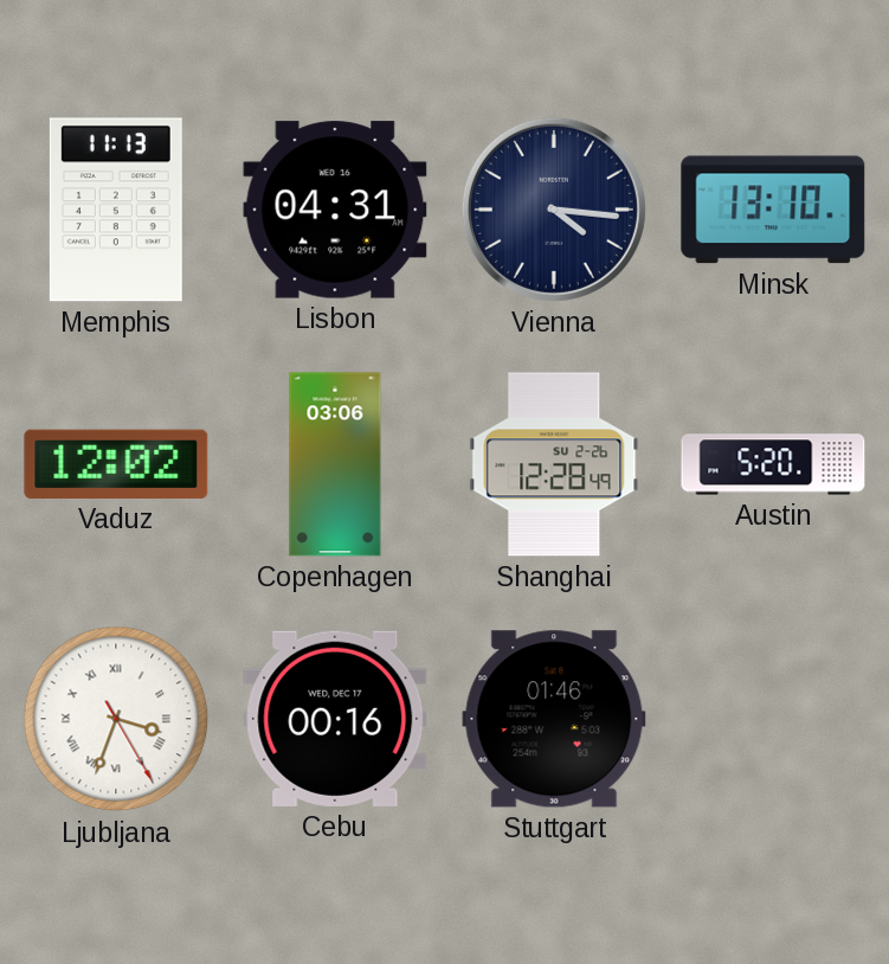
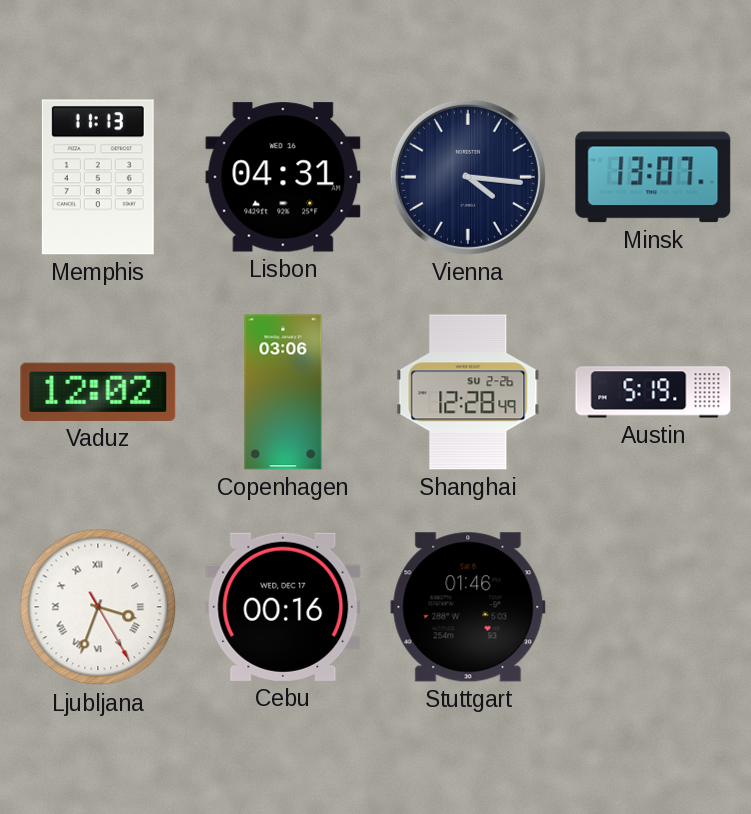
Minsk: 13:10 -> 13:07 (653, 177)
Austin: 5:20 -> 5:19 (653, 392)
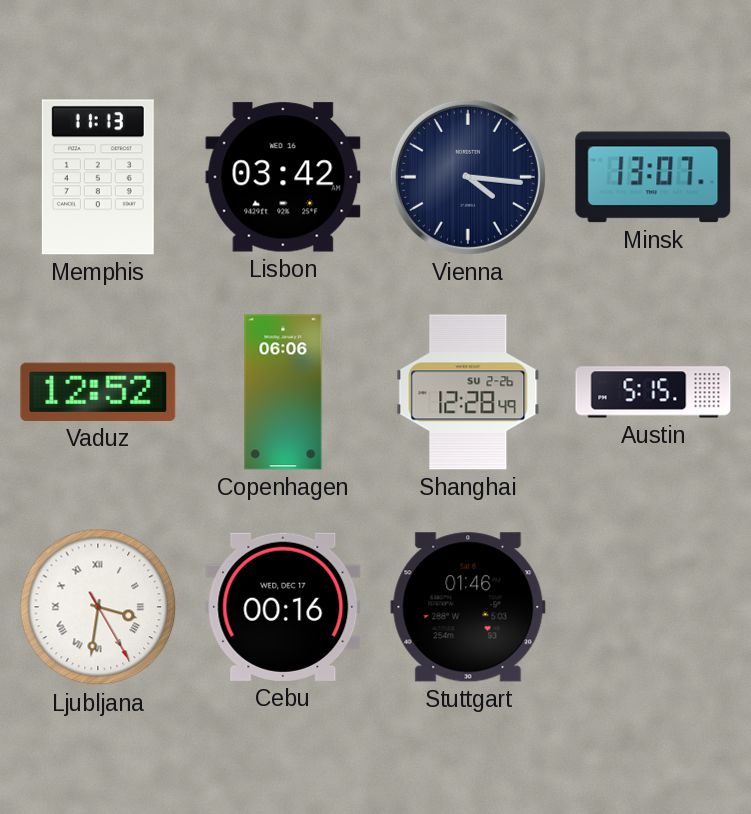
Lisbon: 04:31 -> 03:42 (283, 177)
Vaduz: 12:02 -> 12:52 (98, 392)
Copenhagen: 03:06 -> 06:06 (283, 392)
Austin: 5:19 -> 5:15 (653, 392)
Ljubljana: 3:33 -> 3:31 (98, 607)
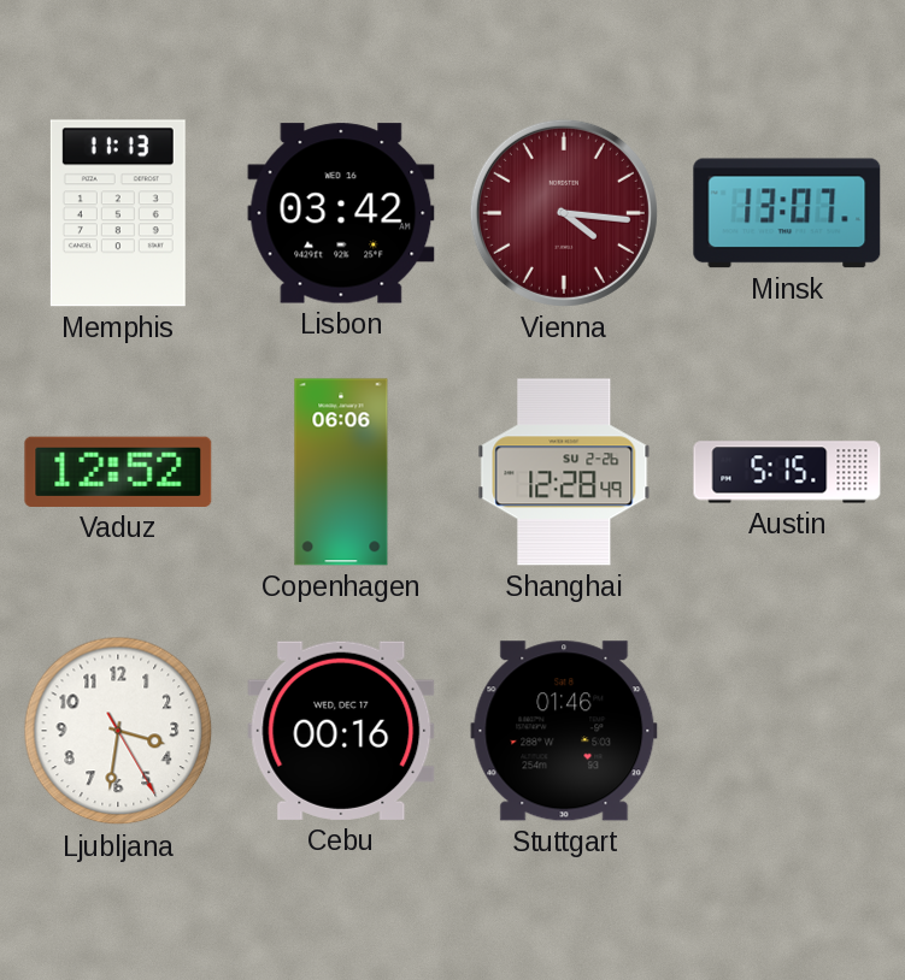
Vienna dial: navy -> burgundy (564, 213)
Ljubljana numerals: Roman -> Arabic (118, 731)
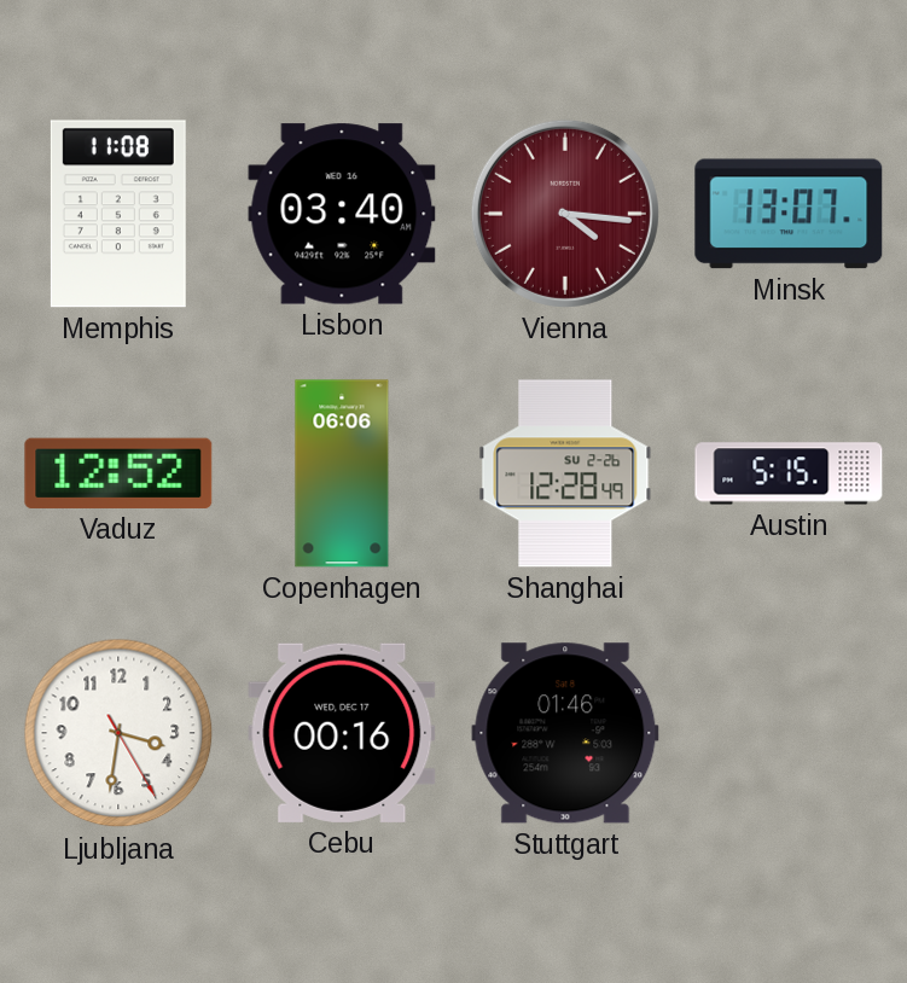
Memphis: 11:13 -> 11:08 (118, 214)
Lisbon: 03:42 -> 03:40 (342, 214)
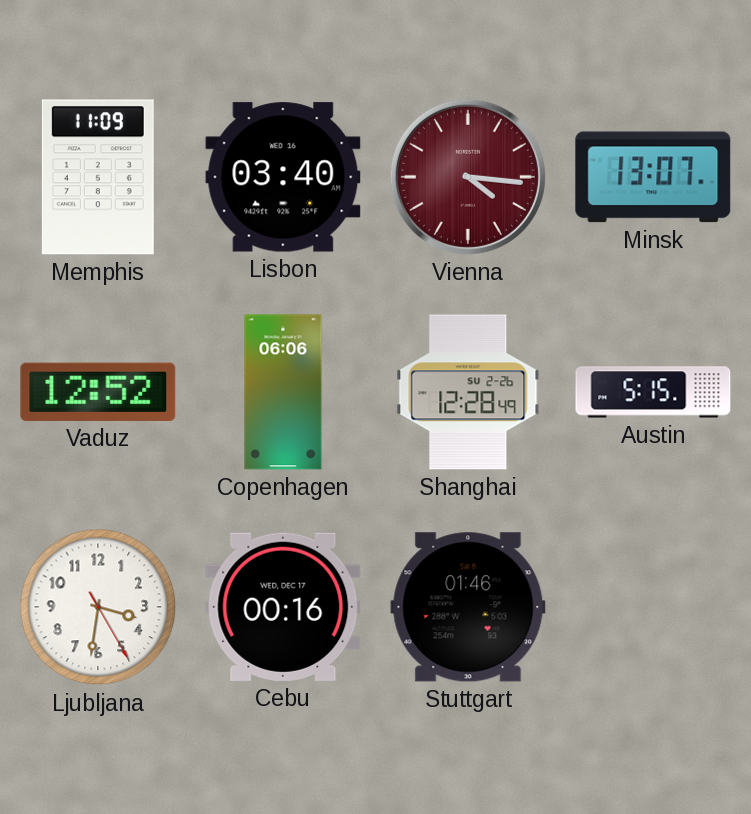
Memphis: 11:08 -> 11:09 (98, 177)
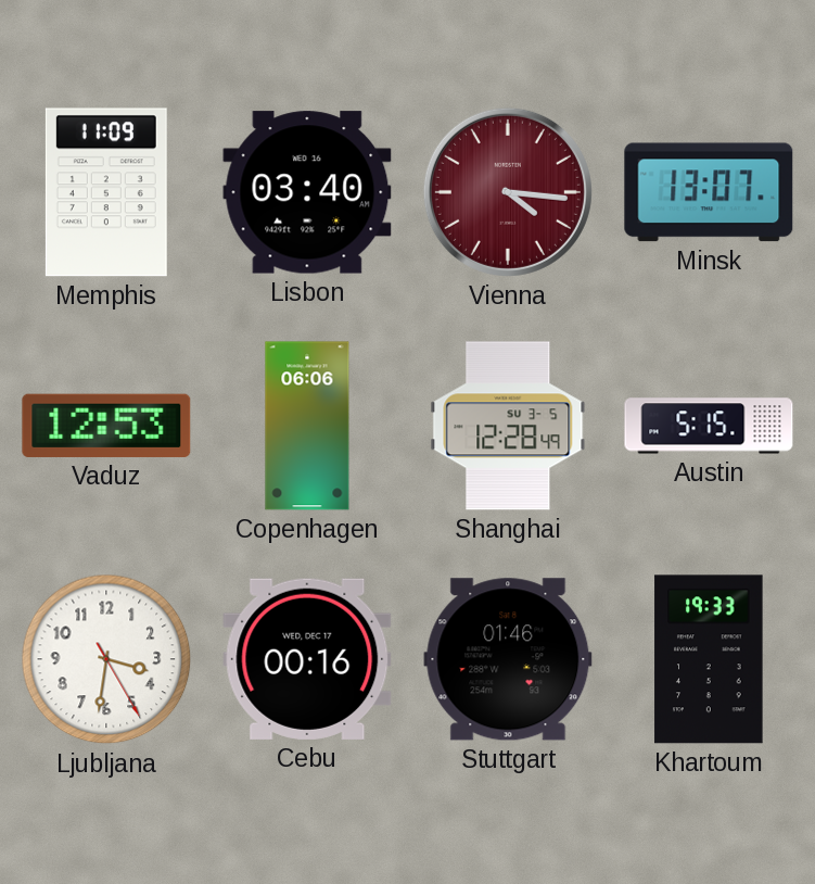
Vaduz: 12:52 -> 12:53 (106, 426)
Shanghai date: SU 2-26 -> SU 3-5 (508, 426)
Khartoum: none -> 19:33 (709, 659)
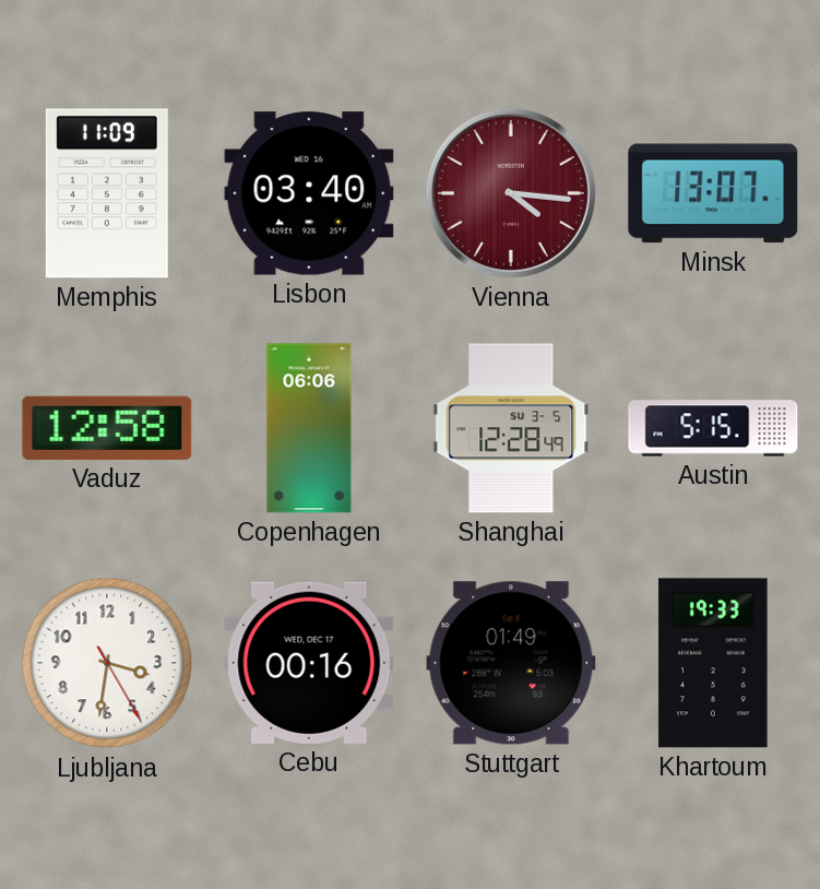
Vaduz: 12:53 -> 12:58 (107, 428)
Stuttgart: 01:46 -> 01:49 (511, 663)
